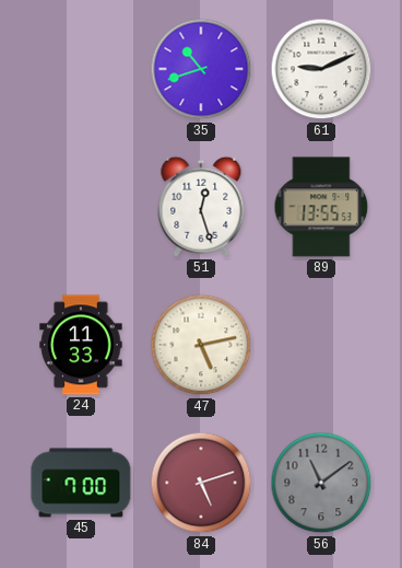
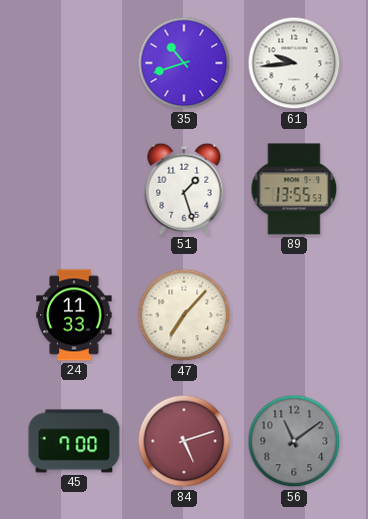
61: 9:11 -> 9:44 (294, 63)
51: 12:27 -> 1:27 (184, 189)
47: 5:13 -> 7:07 (184, 315)
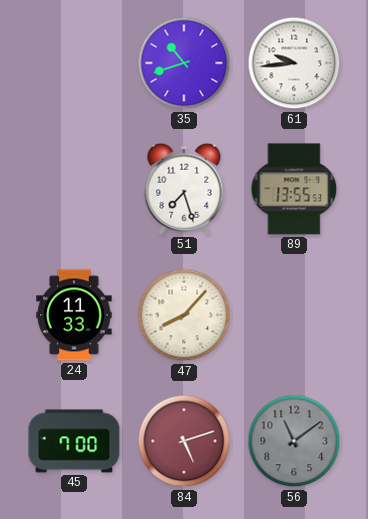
51: 1:27 -> 7:27 (184, 189)
47: 7:07 -> 8:07 (184, 315)
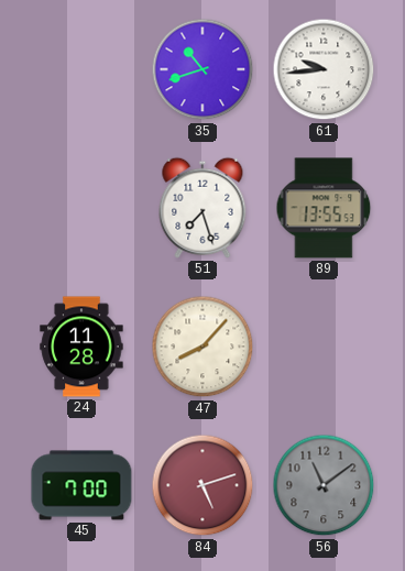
24: 11:33 -> 11:28 (81, 347)
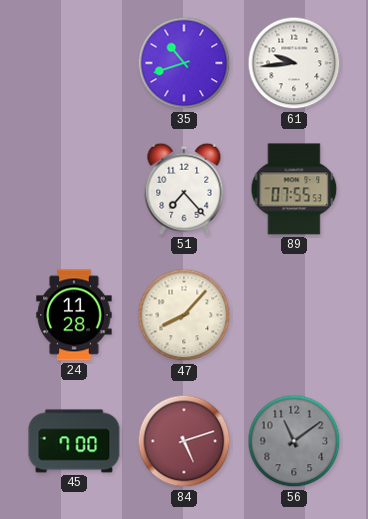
51: 7:27 -> 7:23 (184, 189)
89: 13:55 -> 07:55 (294, 189)
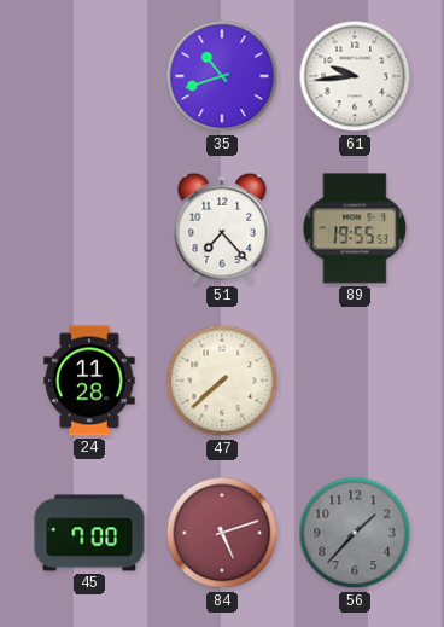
89: 07:55 -> 19:55 (355, 228)
47: 8:07 -> 7:38 (222, 381)
56: 11:09 -> 1:37 (355, 533)
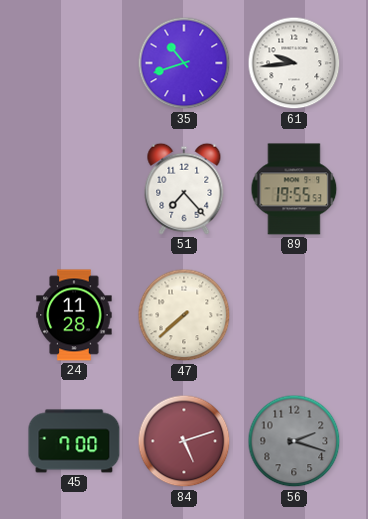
56: 1:37 -> 2:18 (294, 441)
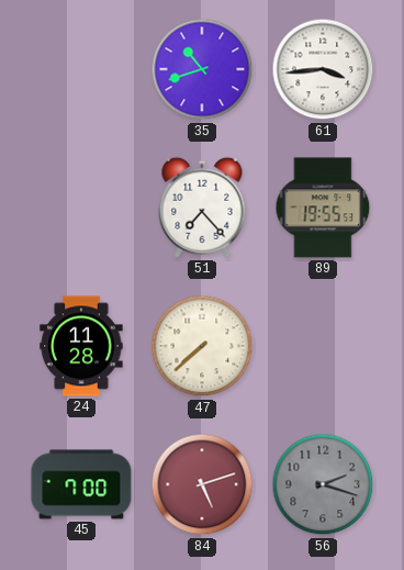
61: 9:44 -> 3:44 (323, 69)
